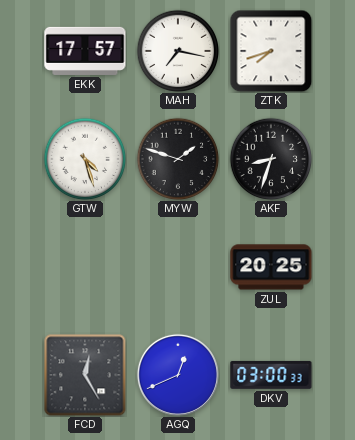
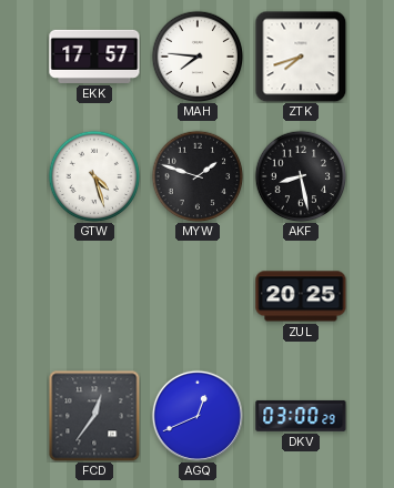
MAH: 7:17 -> 7:46 (198, 57)
AKF: 8:33 -> 8:28 (301, 176)
FCD: 12:25 -> 12:36 (94, 416)
DKV: 03:00:33 -> 03:00:29 (301, 416)
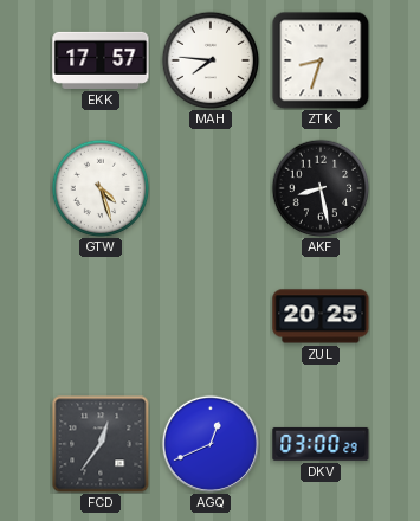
ZTK: 7:42 -> 8:33 (321, 60)
MYW: 1:48 -> none (198, 176)
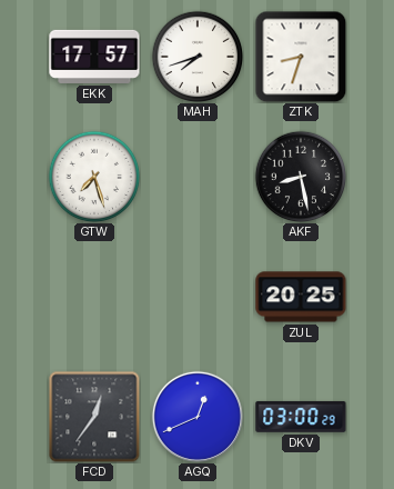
MAH: 7:46 -> 7:42 (198, 57)
GTW: 4:27 -> 7:27 (94, 177)
